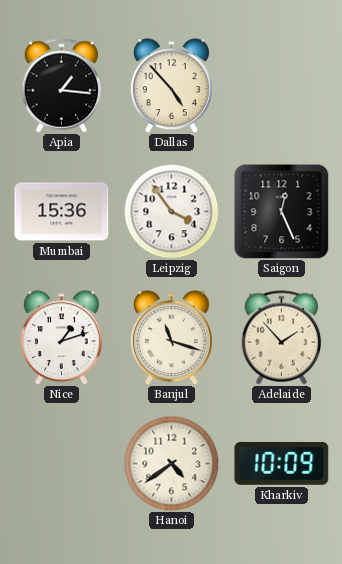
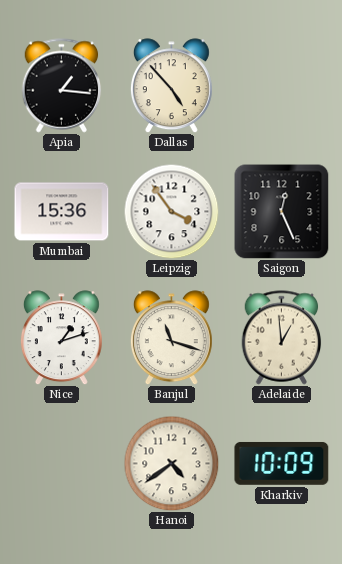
Adelaide: 1:53 -> 12:59 (282, 338)
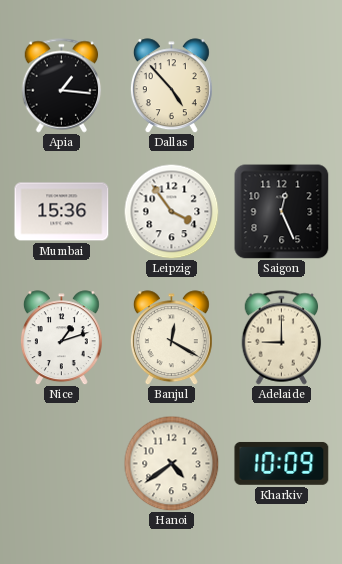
Banjul: 11:18 -> 12:20 (171, 338)
Adelaide: 12:59 -> 9:00 (282, 338)
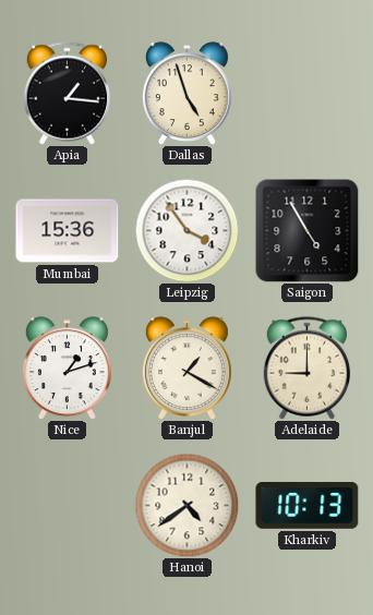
Dallas: 4:53 -> 4:57 (186, 94)
Saigon: 12:26 -> 4:55 (308, 231)
Banjul: 12:20 -> 1:20 (186, 369)
Kharkiv: 10:09 -> 10:13 (308, 505)
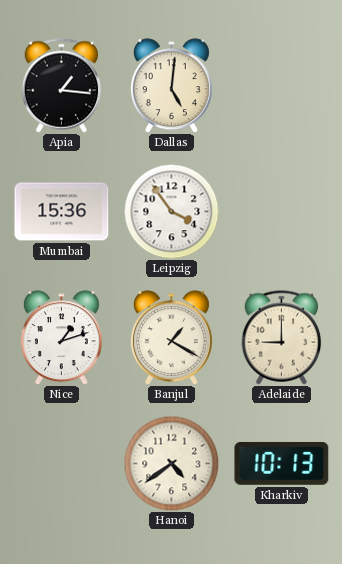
Dallas: 4:57 -> 5:01 (171, 86)
Saigon: 4:55 -> none (308, 231)
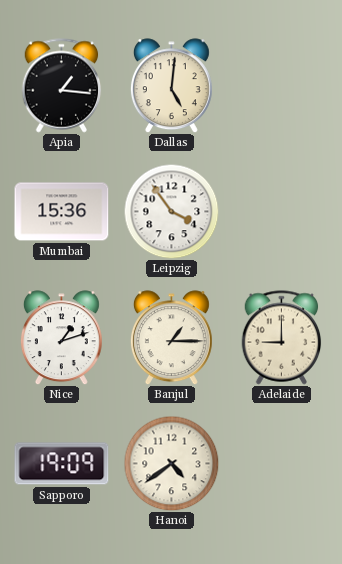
Banjul: 1:20 -> 1:15 (171, 338)
Sapporo: none -> 19:09 (62, 464)
Kharkiv: 10:13 -> none (282, 463)
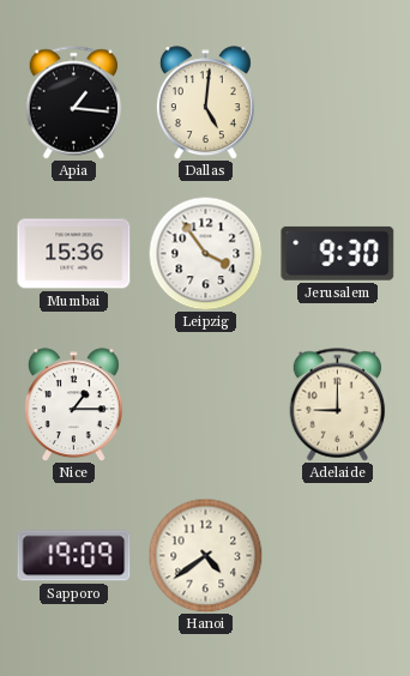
Jerusalem: none -> 9:30 (338, 253)
Nice: 1:12 -> 1:15 (73, 405)
Banjul: 1:15 -> none (171, 338)
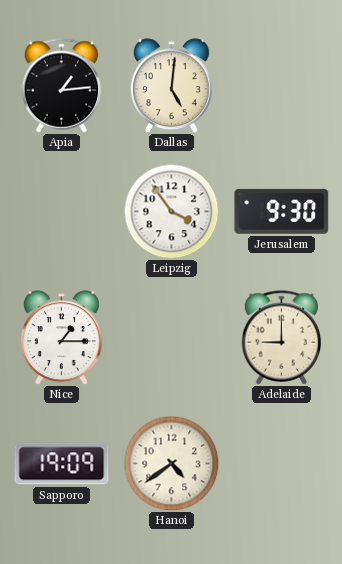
Apia: 1:16 -> 1:14 (62, 86)
Mumbai: 15:36 -> none (74, 254)
